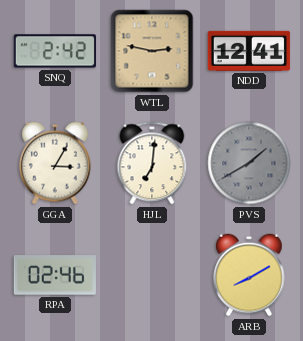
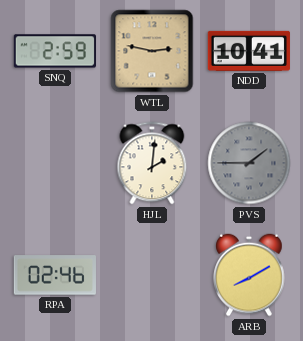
SNQ: 2:42 -> 2:59 (54, 51)
NDD: 12:41 -> 10:41 (249, 51)
GGA: 3:05 -> none (55, 163)
HJL: 7:01 -> 2:01 (152, 163)
PVS: 1:40 -> 1:45 (249, 163)
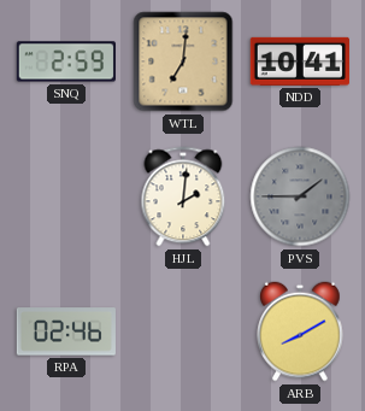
WTL: 2:47 -> 7:01 (183, 61)
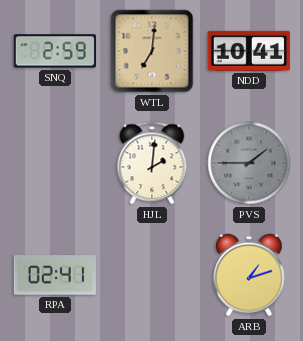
RPA: 02:46 -> 02:41 (55, 275)
ARB: 8:10 -> 1:12 (249, 275)
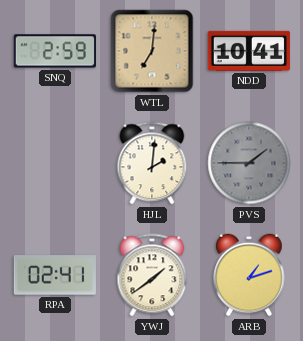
YWJ: none -> 1:39 (152, 275)
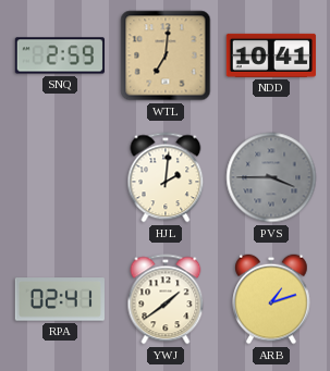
PVS: 1:45 -> 3:45 (271, 177)
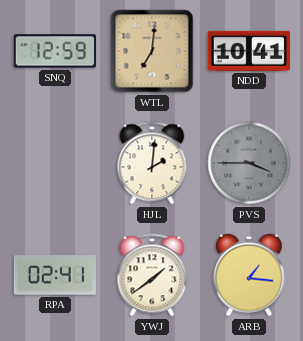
SNQ: 2:59 -> 12:59 (54, 51)
ARB: 1:12 -> 1:16 (249, 275)
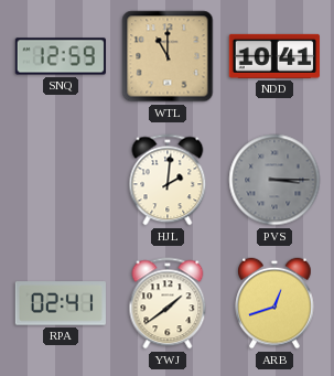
WTL: 7:01 -> 11:00 (168, 56)
PVS: 3:45 -> 3:15 (274, 180)
ARB: 1:16 -> 12:42 (274, 303)
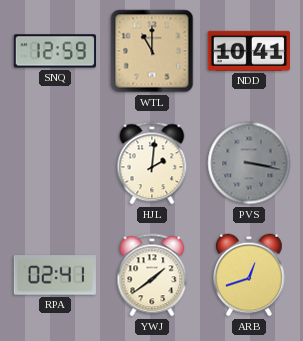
PVS: 3:15 -> 3:17 (249, 163)
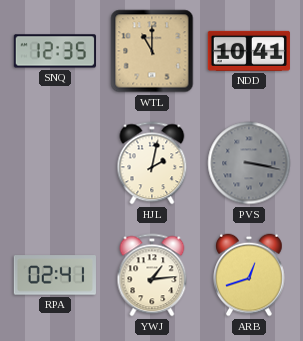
SNQ: 12:59 -> 12:35 (54, 51)
HJL: 2:01 -> 2:02 (152, 163)
YWJ: 1:39 -> 1:14 (152, 275)
